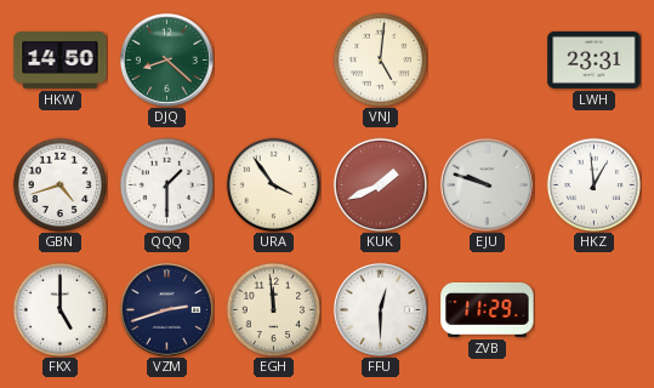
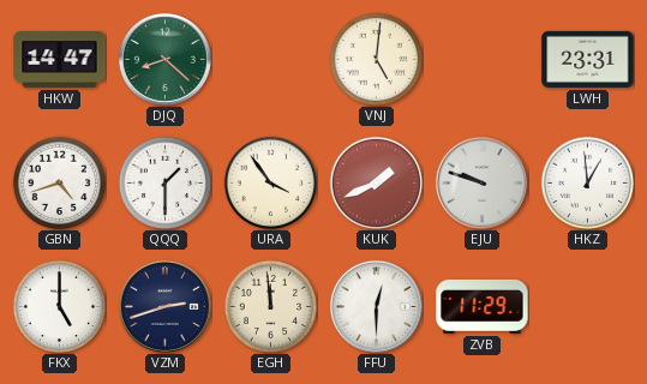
HKW: 14:50 -> 14:47 (60, 60)
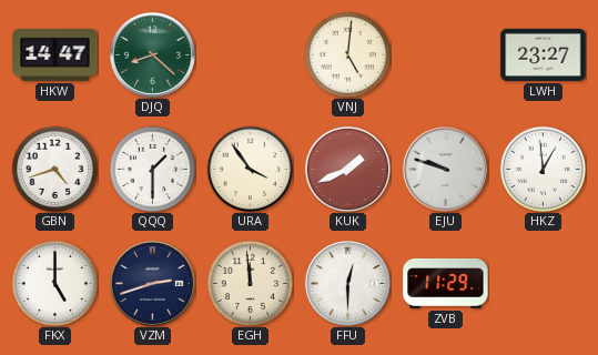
LWH: 23:31 -> 23:27 (544, 54)
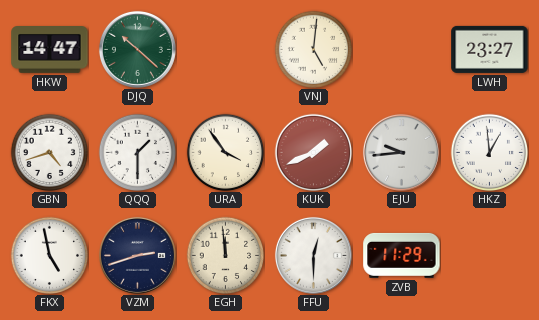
DJQ: 8:22 -> 10:22 (137, 49)
EJU: 9:48 -> 9:44 (401, 152)
FKX: 5:00 -> 4:58 (49, 255)
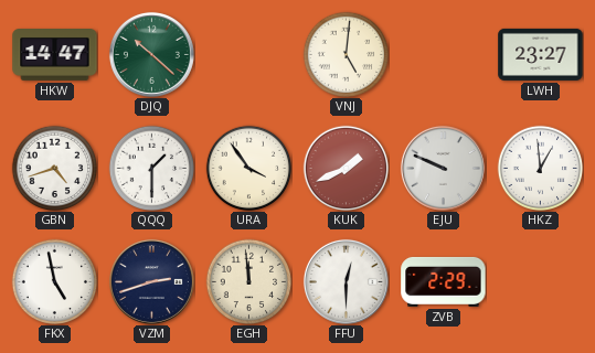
EJU: 9:44 -> 9:49 (443, 168)
ZVB: 11:29 -> 2:29 (444, 281)
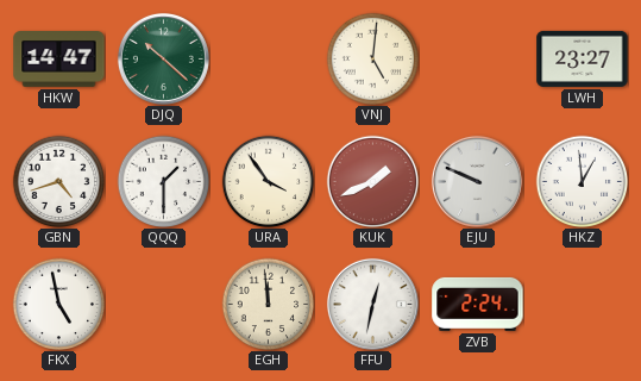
VZM: 2:42 -> none (151, 281)
FFU: 12:30 -> 12:32 (372, 304)
ZVB: 2:29 -> 2:24 (478, 304)
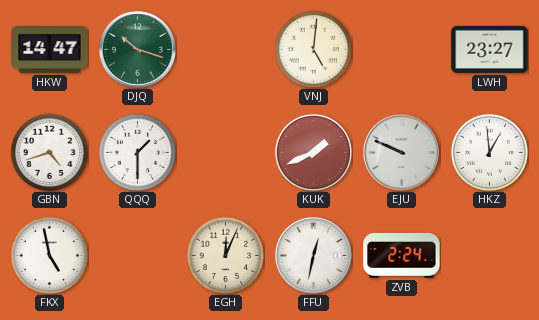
DJQ: 10:22 -> 10:18 (137, 49)
URA: 3:54 -> none (268, 181)
EGH: 11:59 -> 12:04 (225, 255)
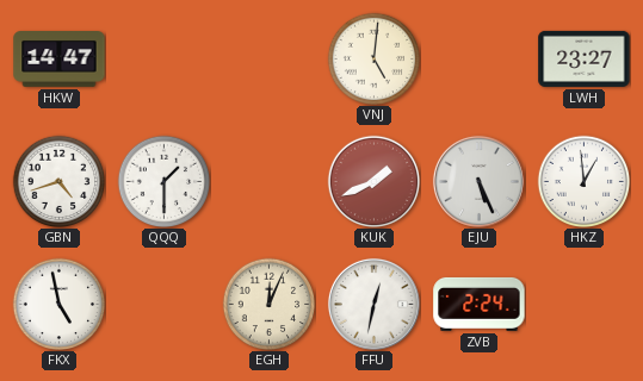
DJQ: 10:18 -> none (137, 49)
EJU: 9:49 -> 5:26 (478, 181)
